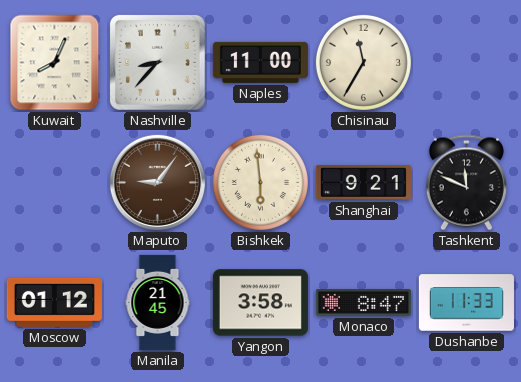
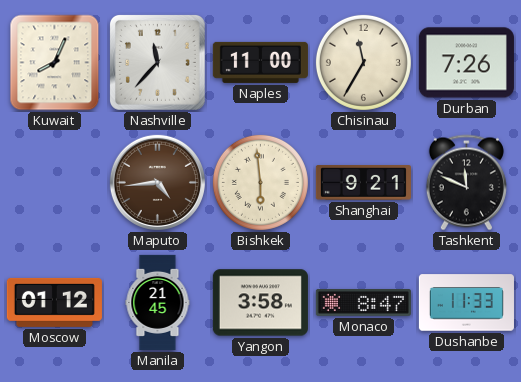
Nashville: 8:37 -> 11:37 (157, 62)
Durban: none -> 7:26 (466, 63)
Maputo: 9:06 -> 4:44 (157, 182)
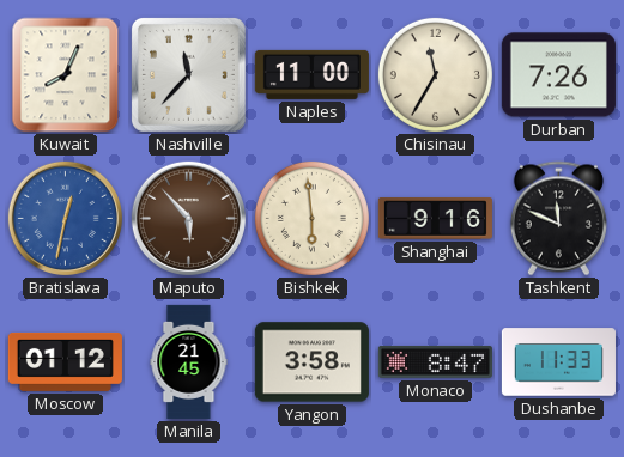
Bratislava: none -> 12:32 (65, 218)
Maputo: 4:44 -> 5:53 (188, 218)
Shanghai: 9:21 -> 9:16 (435, 219)
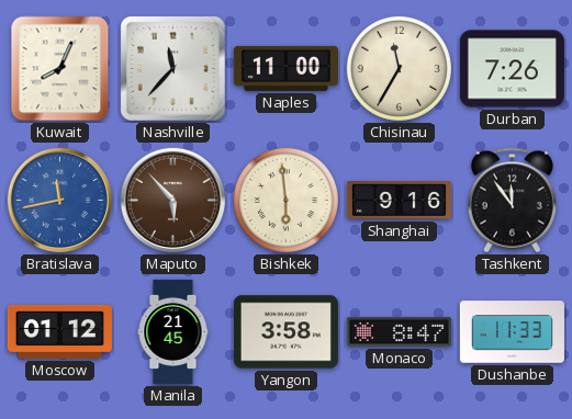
Bratislava: 12:32 -> 11:43 (59, 200)
Tashkent: 11:49 -> 11:54 (512, 201)
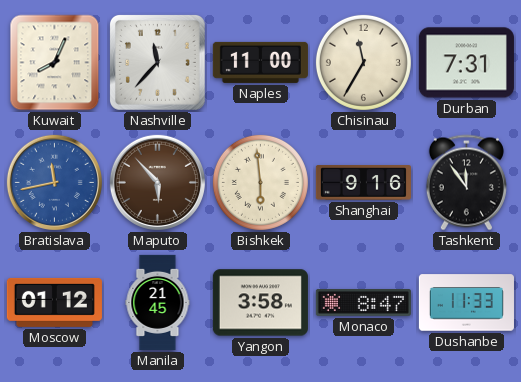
Durban: 7:26 -> 7:31 (466, 63)
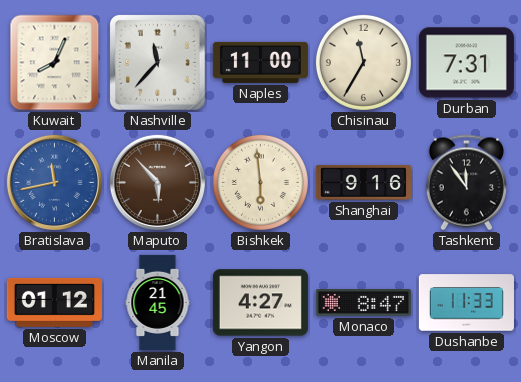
Yangon: 3:58 -> 4:27 (260, 303)
